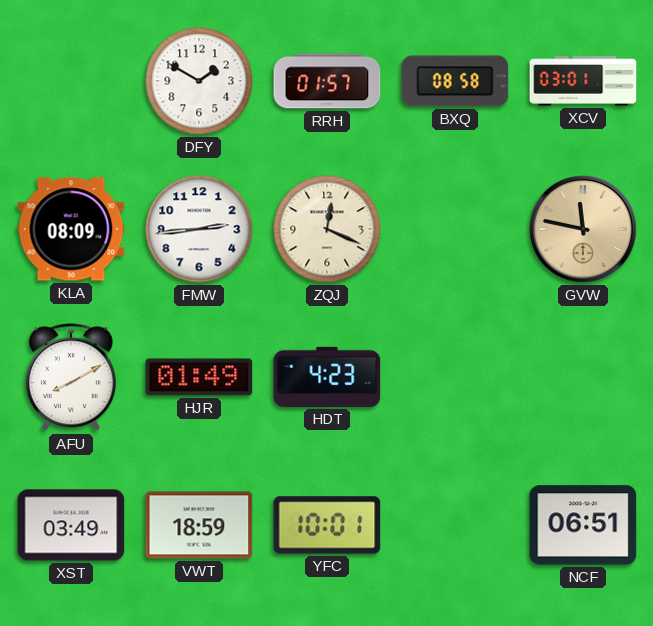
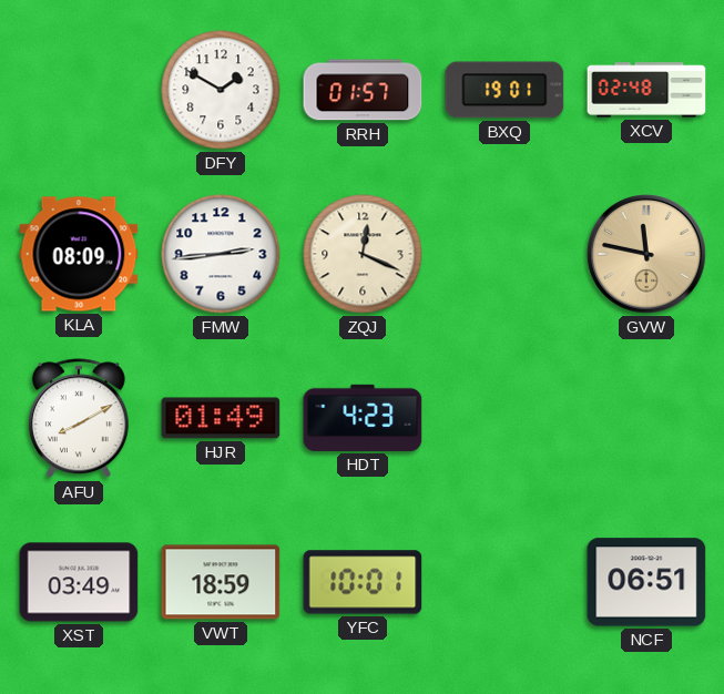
BXQ: 08:58 -> 19:01 (504, 90)
XCV: 03:01 -> 02:48 (646, 90)
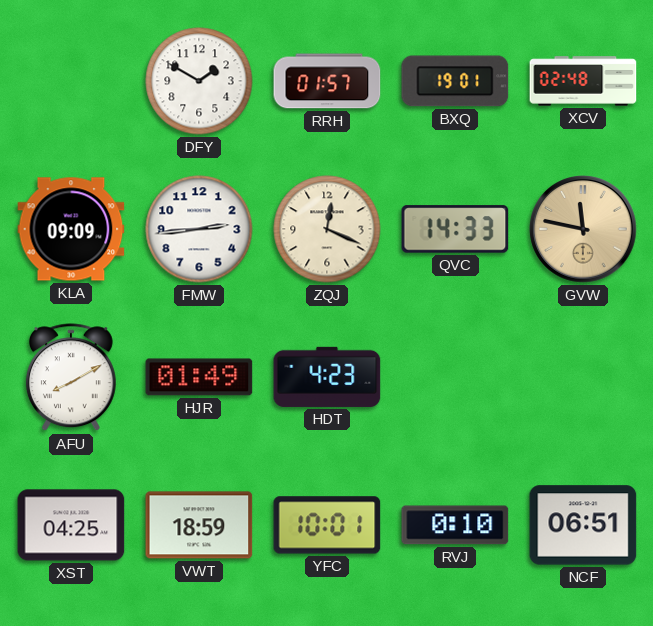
KLA: 08:09 -> 09:09 (71, 229)
QVC: none -> 14:33 (455, 229)
XST: 03:49 -> 04:25 (71, 525)
RVJ: none -> 0:10 (455, 525)
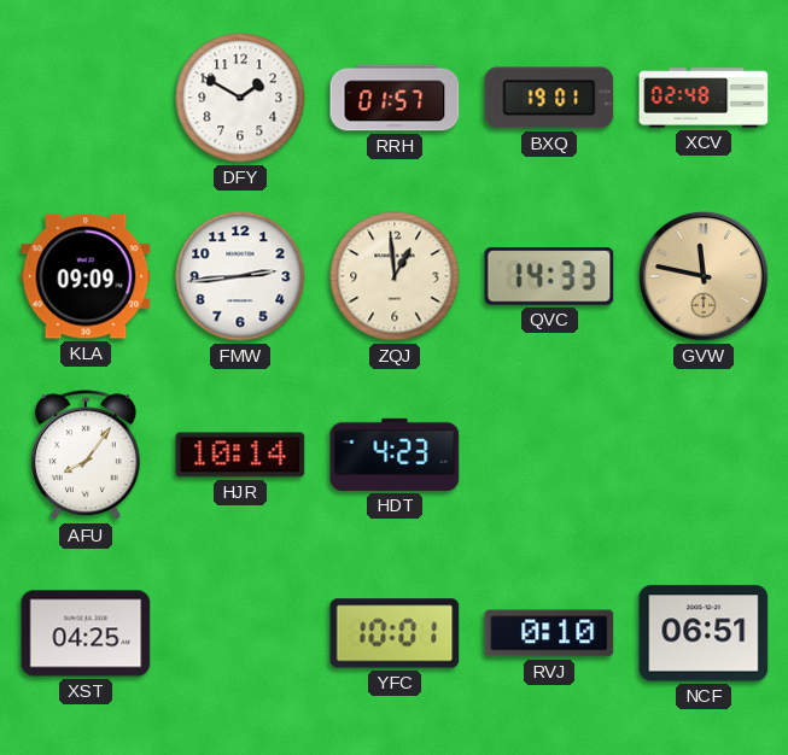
ZQJ: 12:19 -> 12:59 (395, 276)
AFU: 8:10 -> 8:06 (86, 456)
HJR: 01:49 -> 10:14 (240, 455)
VWT: 18:59 -> none (199, 525)
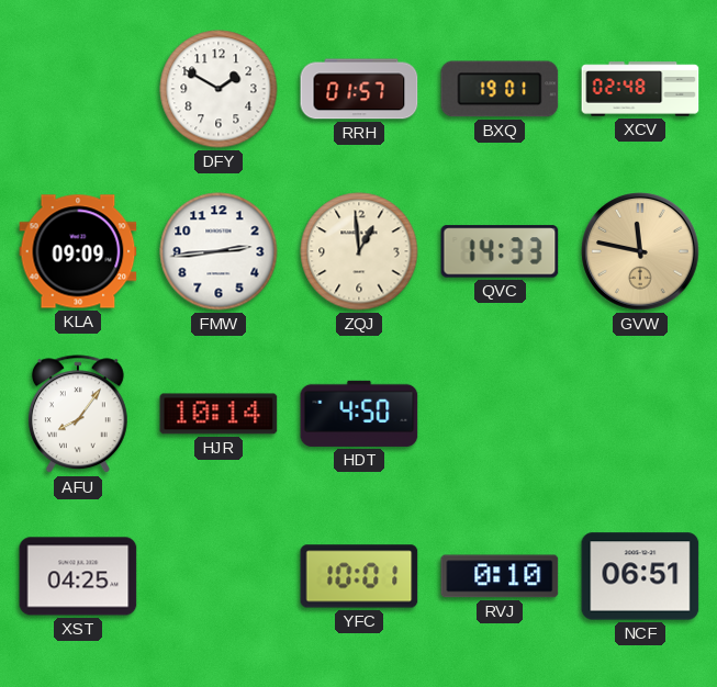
HDT: 4:23 -> 4:50 (359, 414)
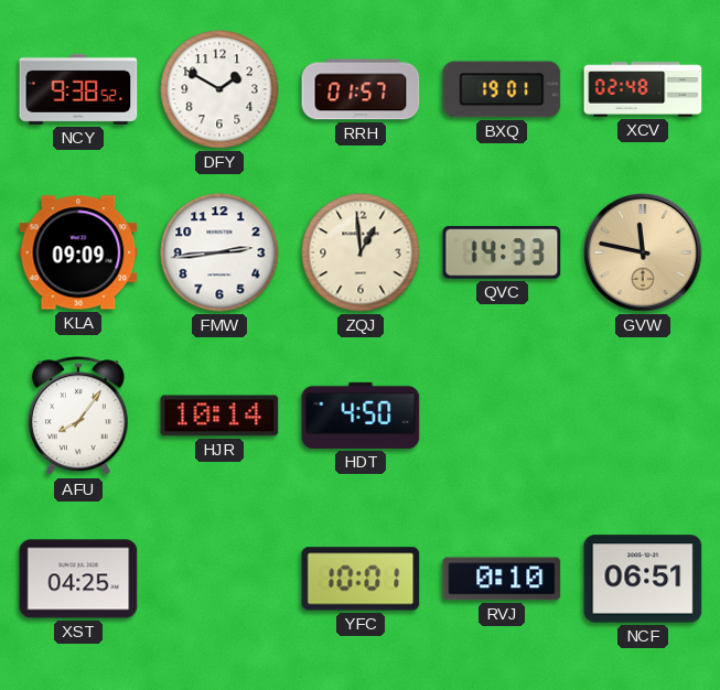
NCY: none -> 9:38 (78, 89)
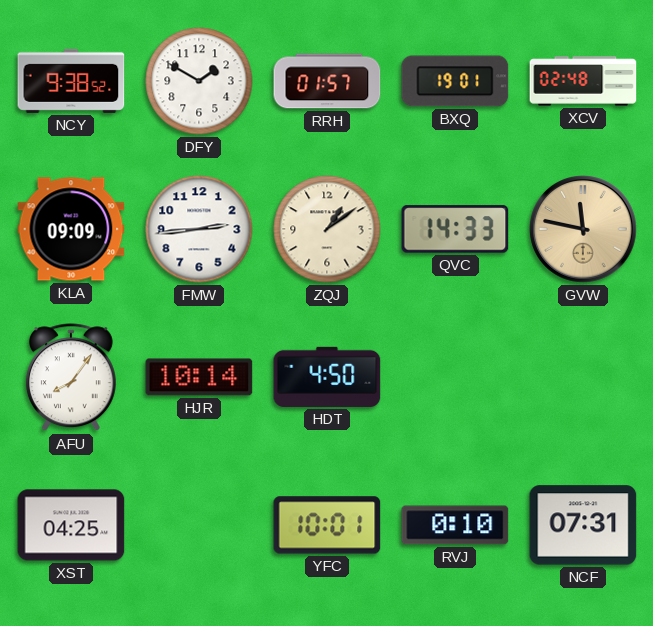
ZQJ: 12:59 -> 1:09 (327, 229)
NCF: 06:51 -> 07:31 (583, 525)
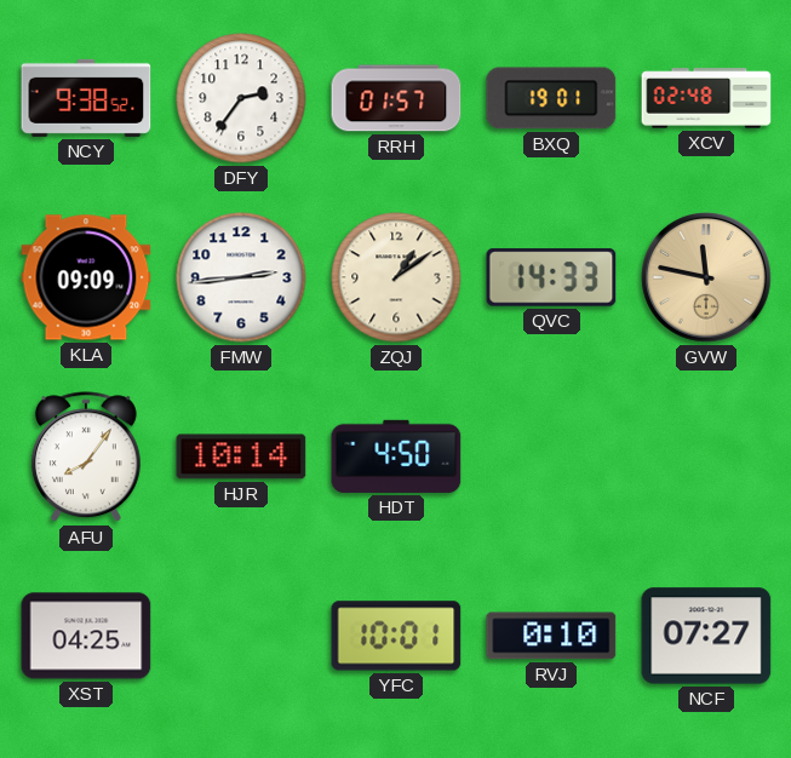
DFY: 1:50 -> 2:36 (241, 98)
NCF: 07:31 -> 07:27 (706, 636)
